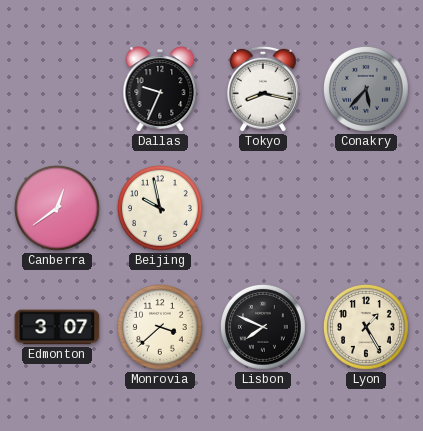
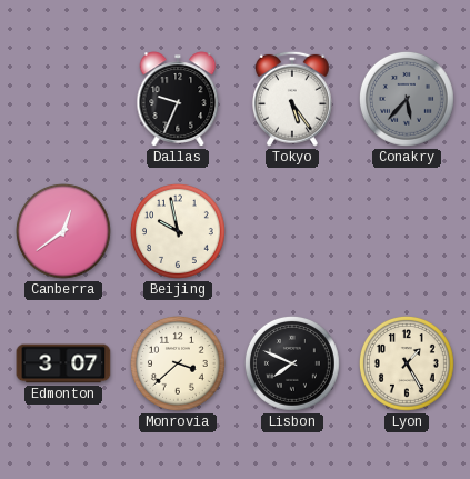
Tokyo: 8:17 -> 5:24 (292, 99)
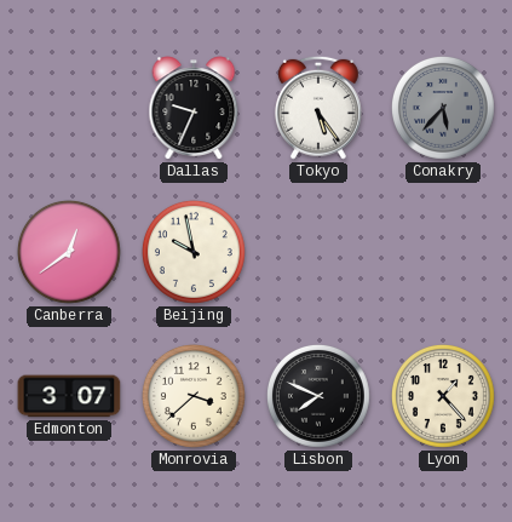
Lyon: 1:25 -> 1:23 (443, 396)
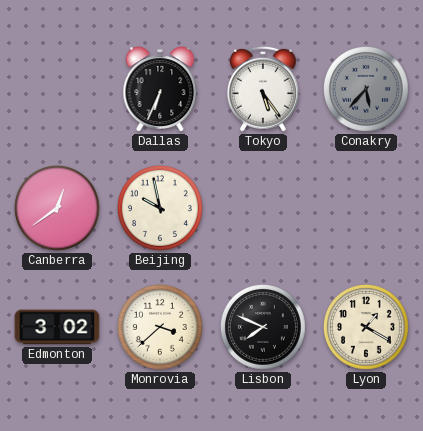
Dallas: 9:34 -> 6:34 (160, 89)
Edmonton: 3:07 -> 3:02 (57, 327)
Lyon: 1:23 -> 1:20 (366, 327)
